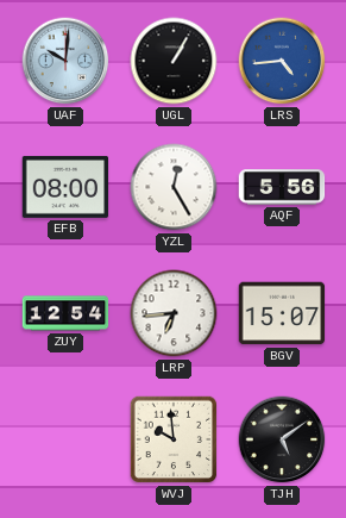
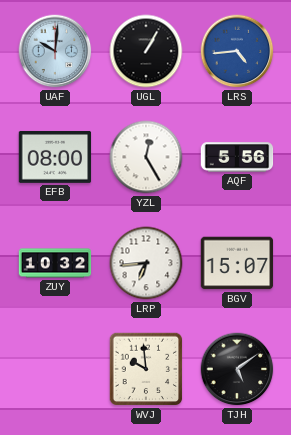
ZUY: 12:54 -> 10:32 (55, 263)
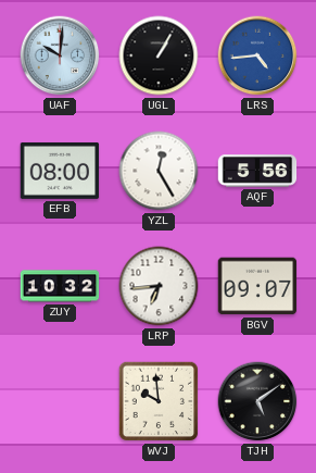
BGV: 15:07 -> 09:07 (257, 286)
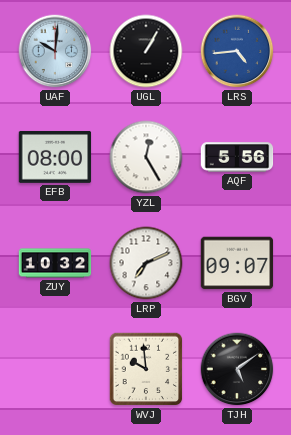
LRP: 6:44 -> 7:11 (146, 263)
